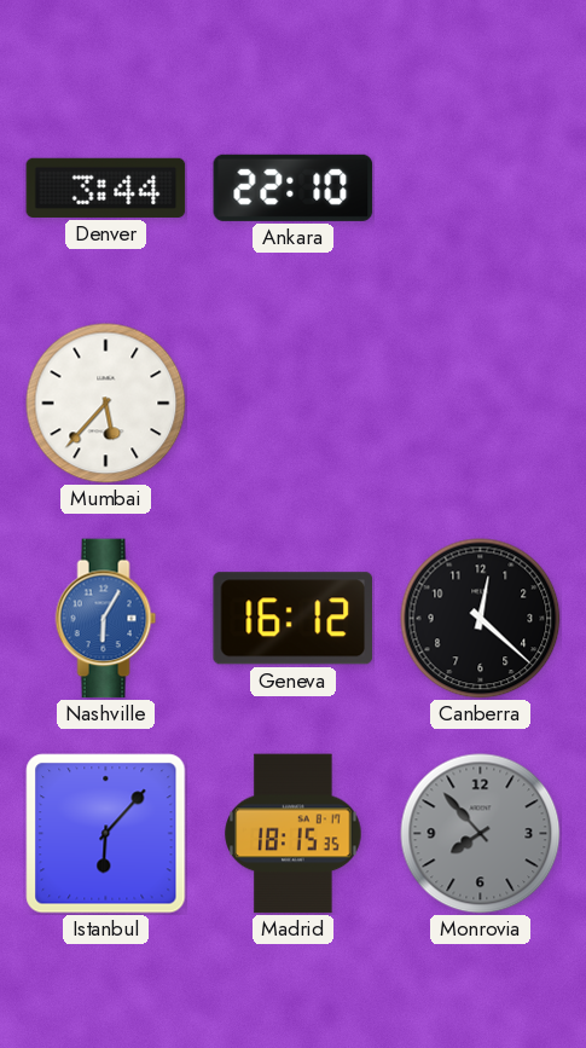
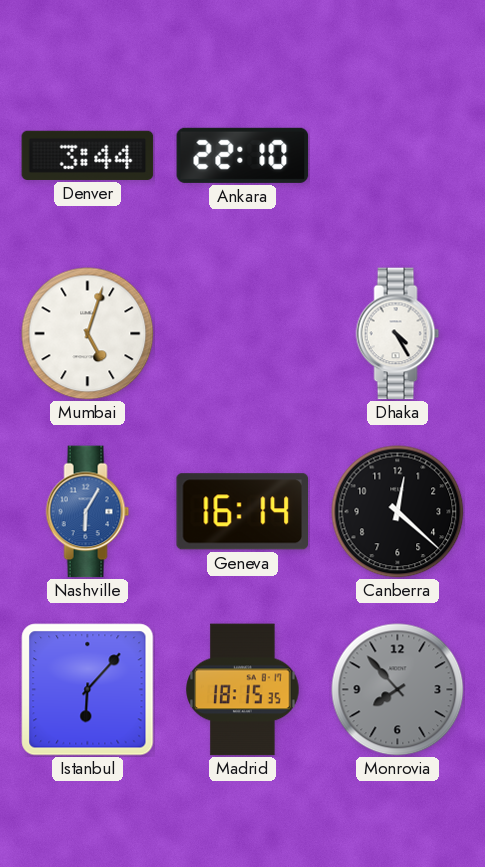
Mumbai: 5:37 -> 5:03 (88, 334)
Dhaka: none -> 4:25 (398, 334)
Geneva: 16:12 -> 16:14 (242, 512)
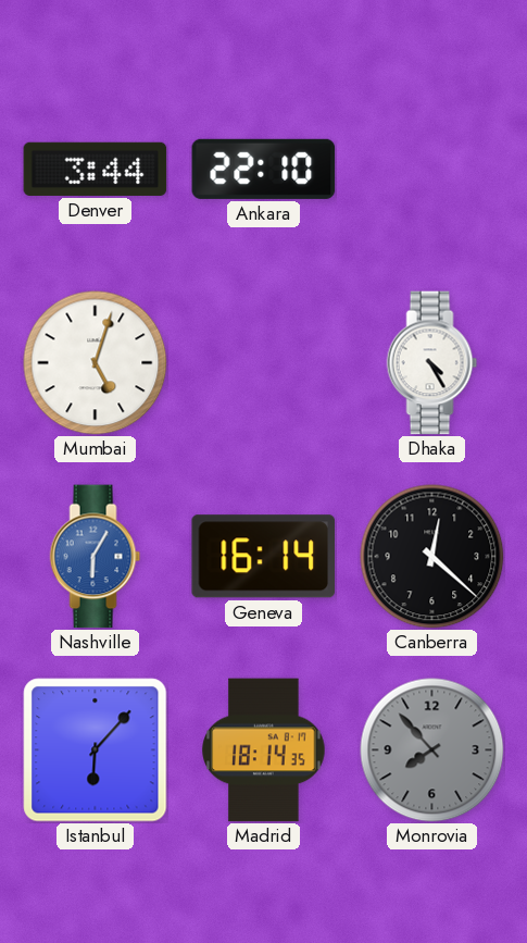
Madrid: 18:15 -> 18:14 (264, 750)
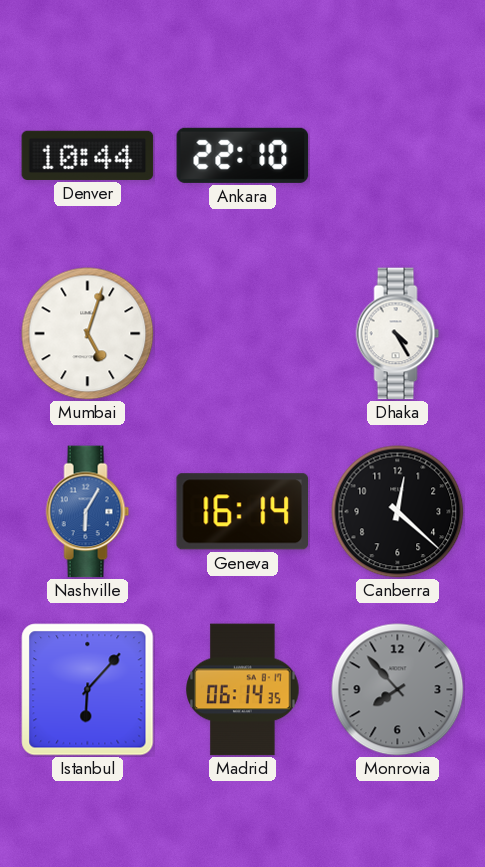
Denver: 3:44 -> 10:44 (88, 155)
Madrid: 18:14 -> 06:14 (243, 690)
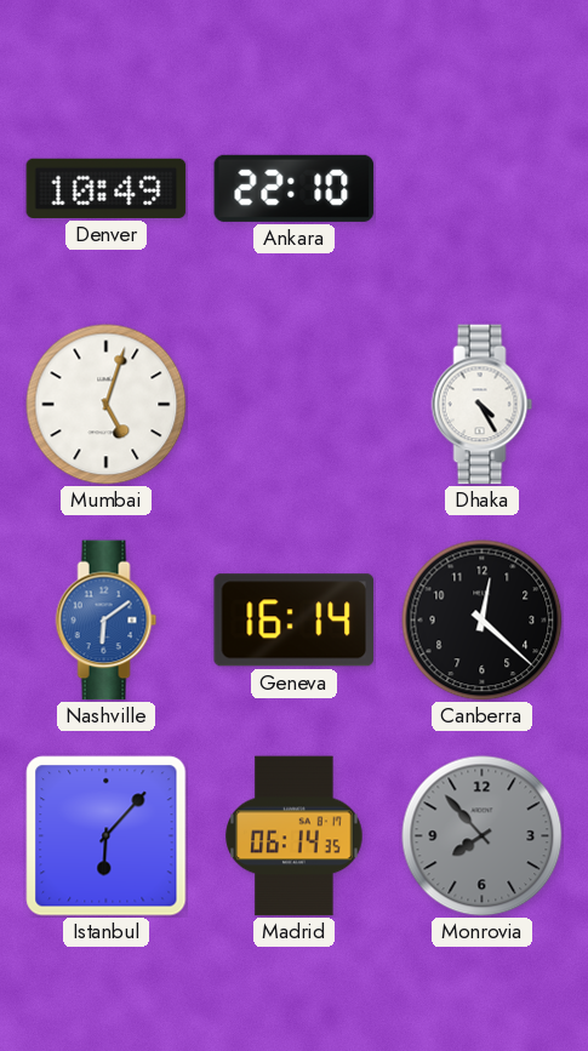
Denver: 10:44 -> 10:49 (107, 188)
Nashville: 6:05 -> 6:09 (107, 621)
